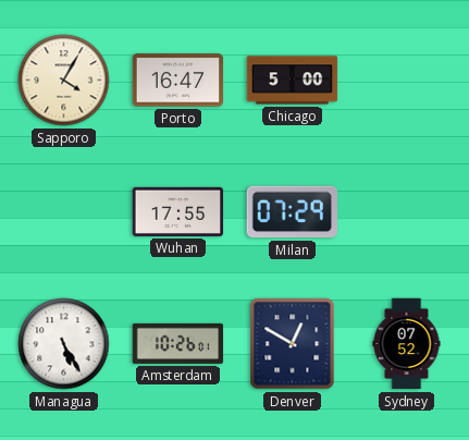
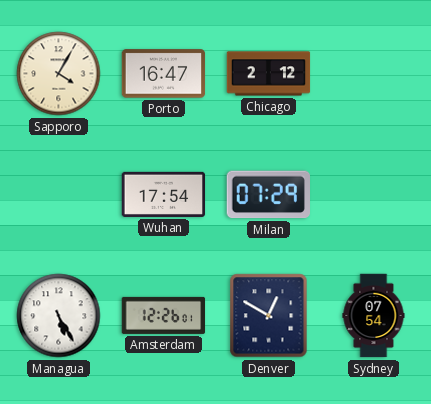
Chicago: 5:00 -> 2:12 (269, 74)
Wuhan: 17:55 -> 17:54 (164, 194)
Amsterdam: 10:26 -> 12:26 (164, 315)
Sydney: 07:52 -> 07:54 (374, 316)
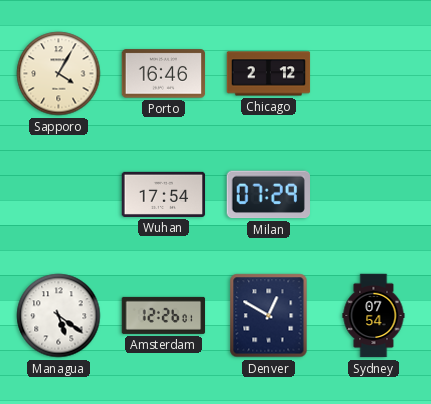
Porto: 16:47 -> 16:46 (164, 74)
Managua: 5:25 -> 5:21 (59, 316)
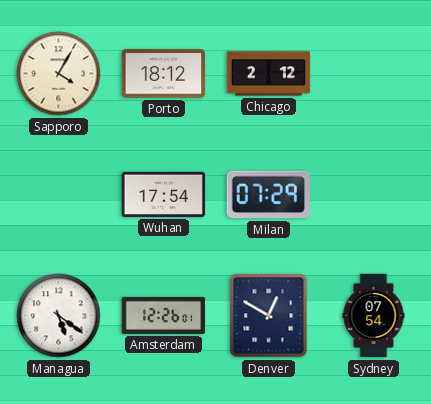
Porto: 16:46 -> 18:12 (164, 74)
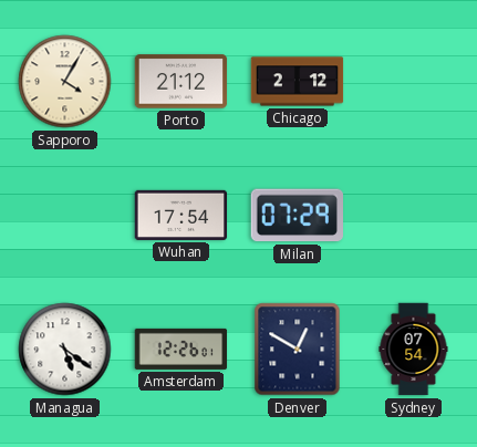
Porto: 18:12 -> 21:12 (182, 82)
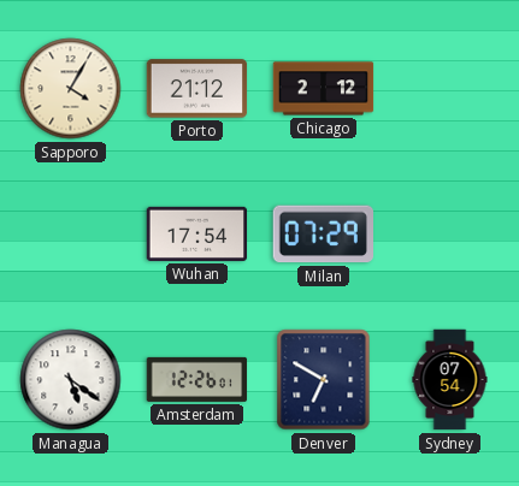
Denver: 12:50 -> 6:50 (324, 380)
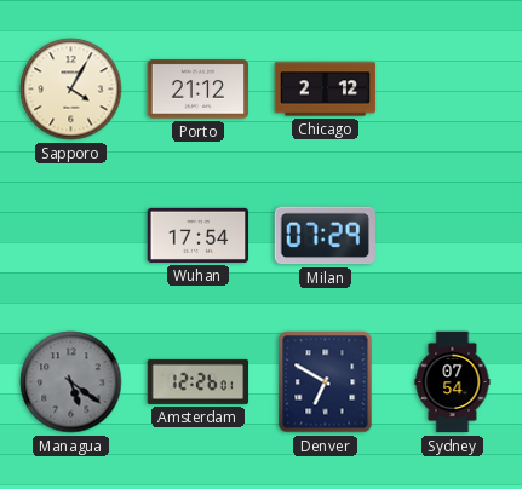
Managua dial: white -> grey (71, 382)
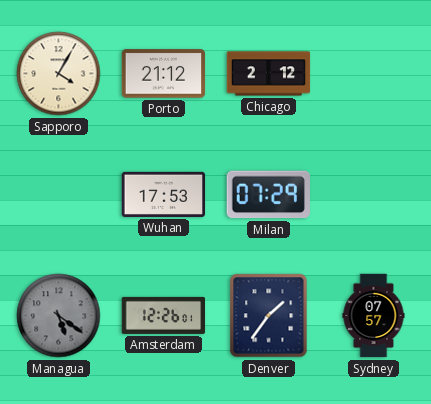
Wuhan: 17:54 -> 17:53 (164, 194)
Denver: 6:50 -> 1:36 (269, 316)
Sydney: 07:54 -> 07:57 (374, 316)
